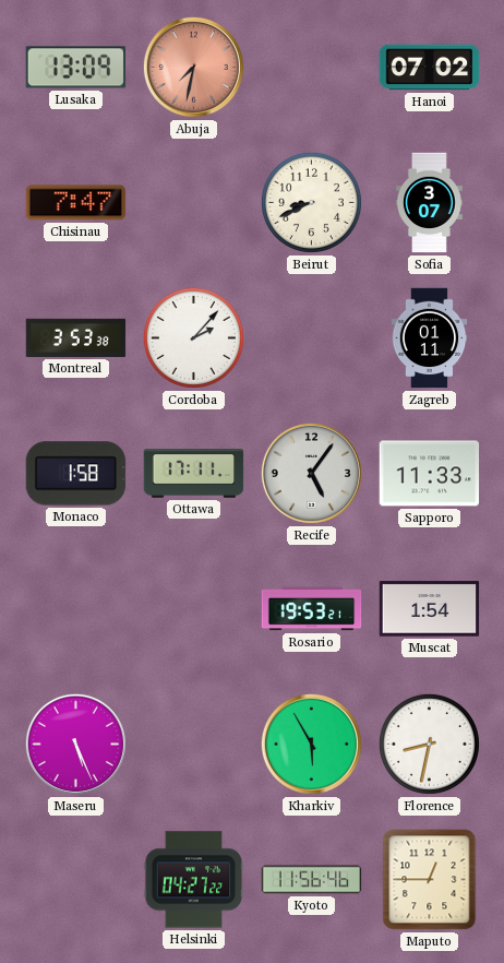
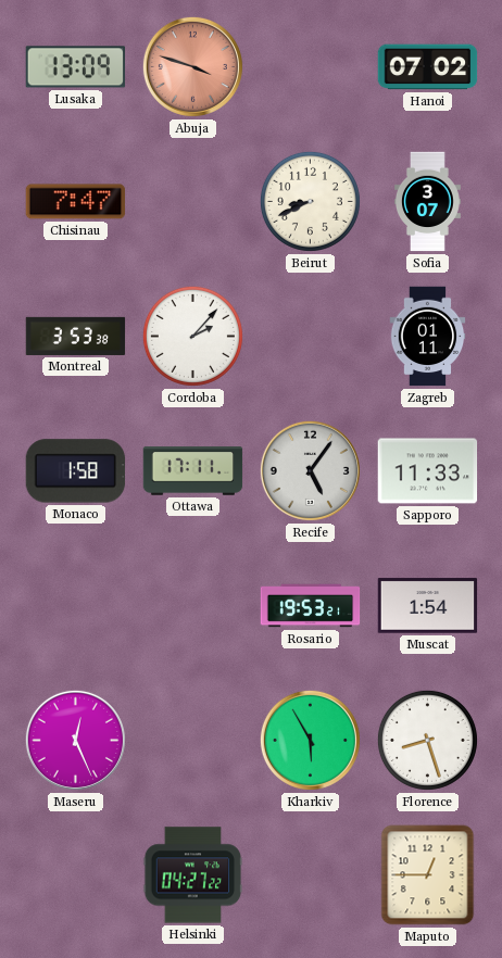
Abuja: 7:32 -> 3:48 (192, 66)
Maseru: 5:26 -> 12:26 (75, 740)
Florence: 8:32 -> 8:27 (427, 740)
Kyoto: 11:56 -> none (312, 880)
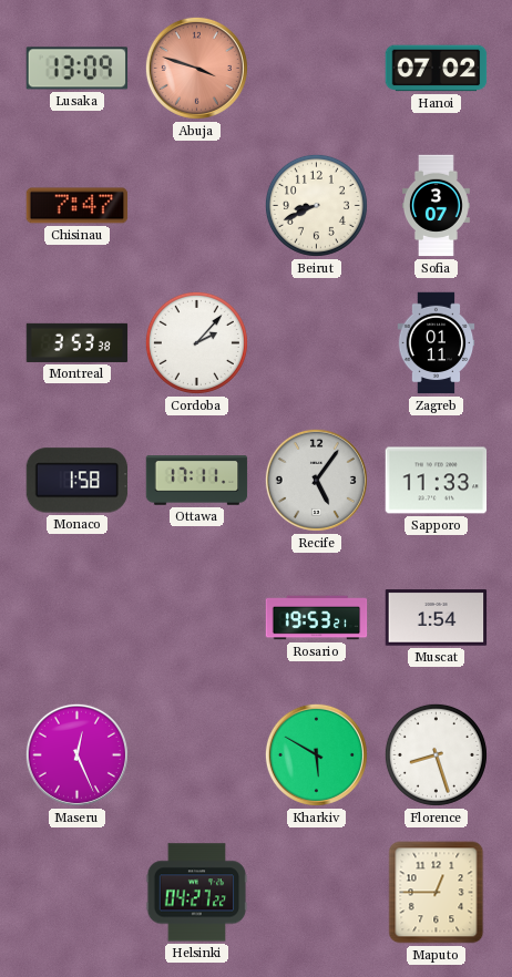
Kharkiv: 5:55 -> 5:50 (316, 754)
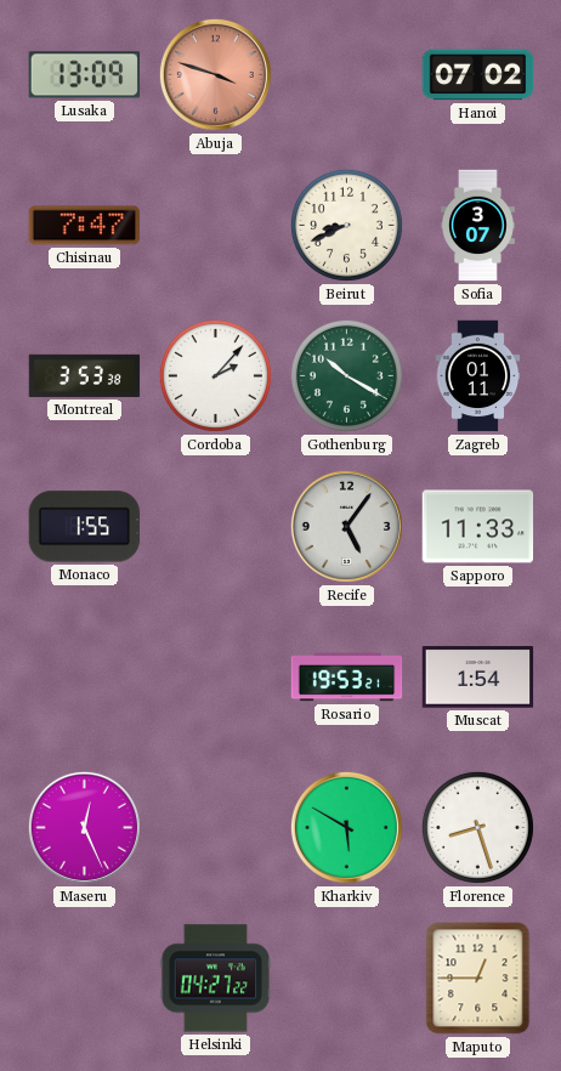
Gothenburg: none -> 10:20 (346, 375)
Monaco: 1:58 -> 1:55 (85, 527)
Ottawa: 17:11 -> none (197, 481)
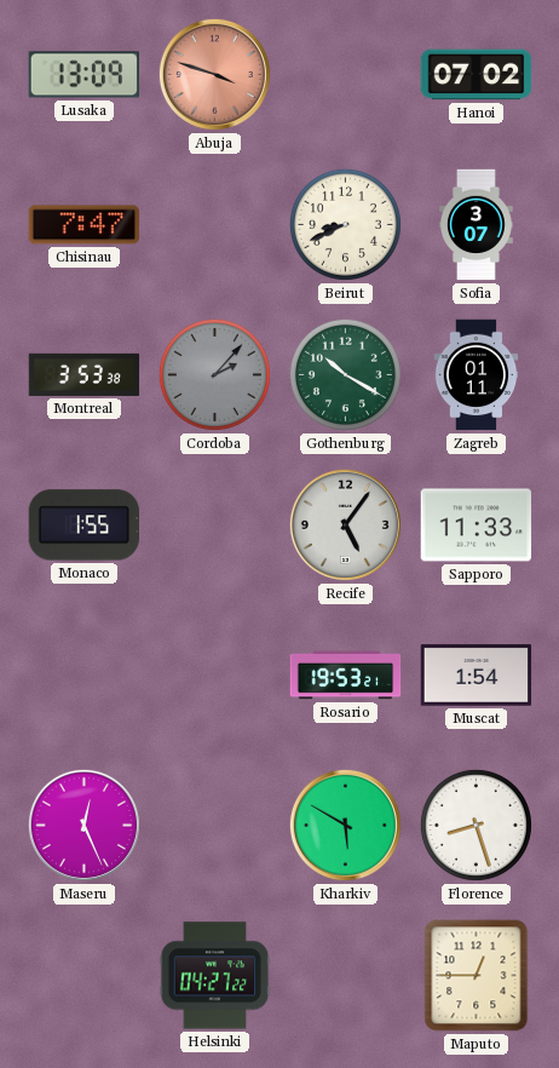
Cordoba dial: white -> grey (214, 374)
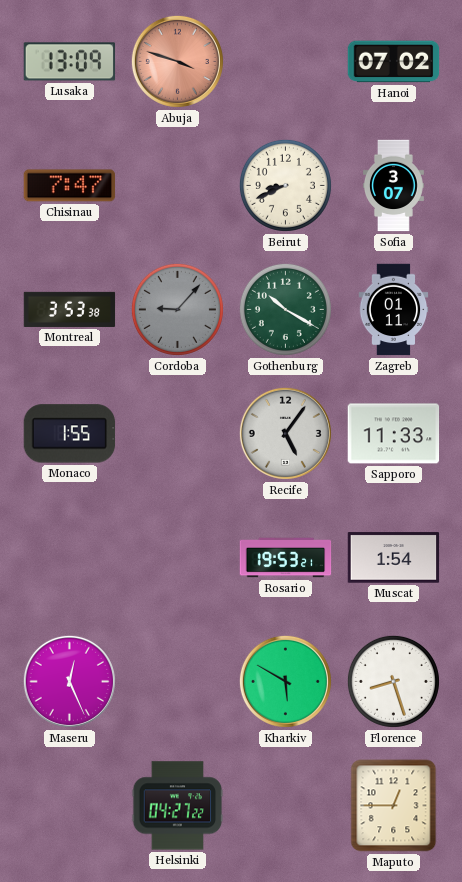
Cordoba: 2:07 -> 9:07 (177, 309)
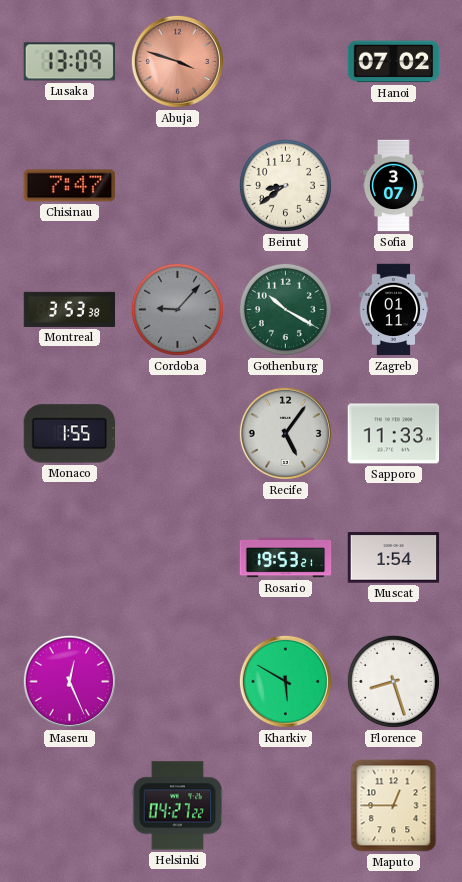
Beirut: 8:41 -> 8:39 (285, 185)
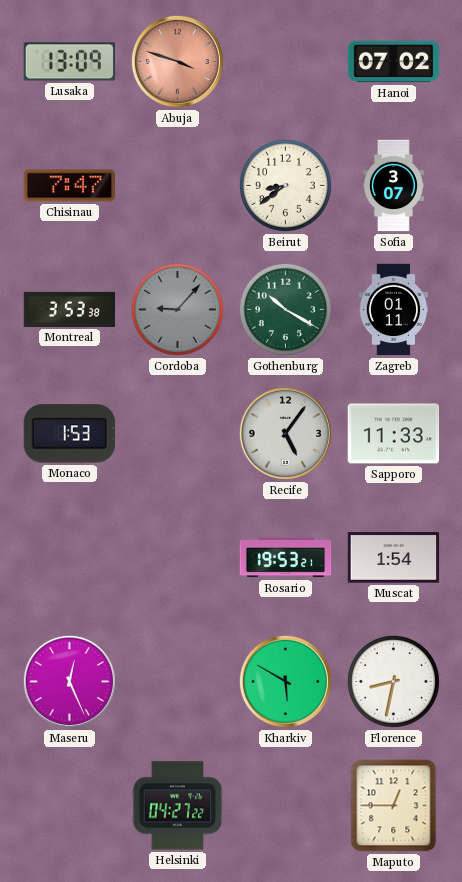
Monaco: 1:55 -> 1:53 (70, 434)
Florence: 8:27 -> 8:32 (393, 681)
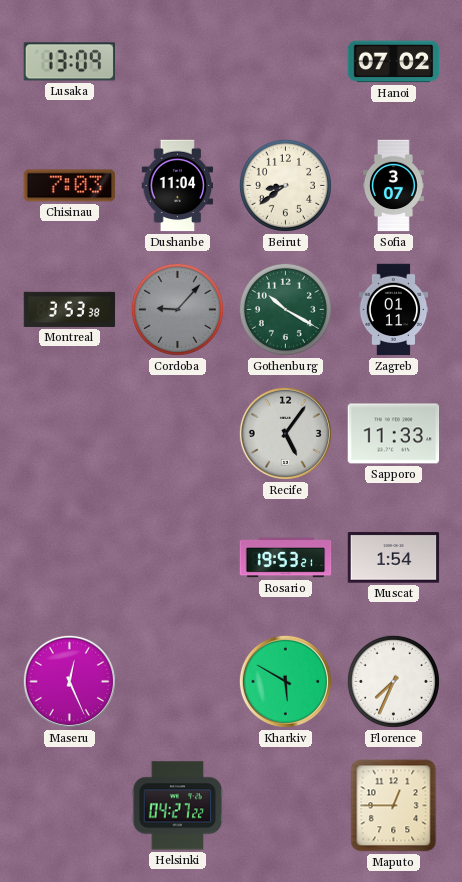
Abuja: 3:48 -> none (177, 61)
Chisinau: 7:47 -> 7:03 (70, 186)
Dushanbe: none -> 11:04 (178, 186)
Monaco: 1:53 -> none (70, 434)
Florence: 8:32 -> 7:34 (393, 681)
